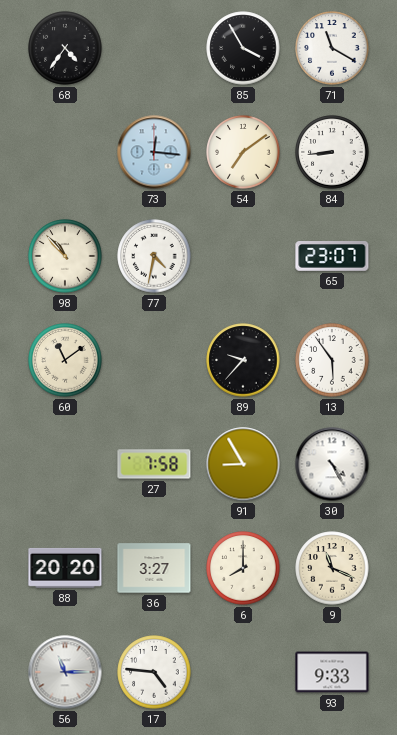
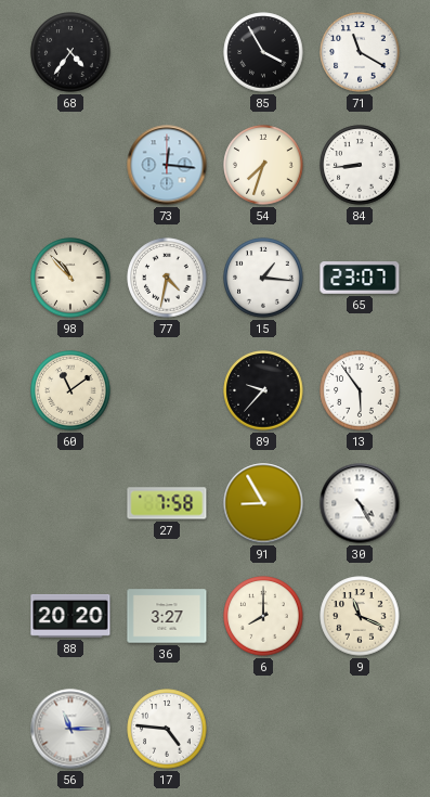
54: 7:09 -> 7:33 (263, 165)
15: none -> 1:16 (263, 278)
93: 9:33 -> none (332, 672)
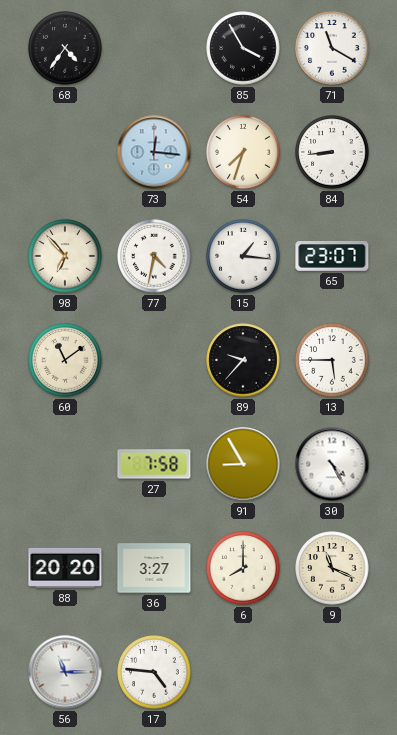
98: 10:53 -> 6:53 (65, 256)
13: 5:54 -> 5:45 (332, 360)
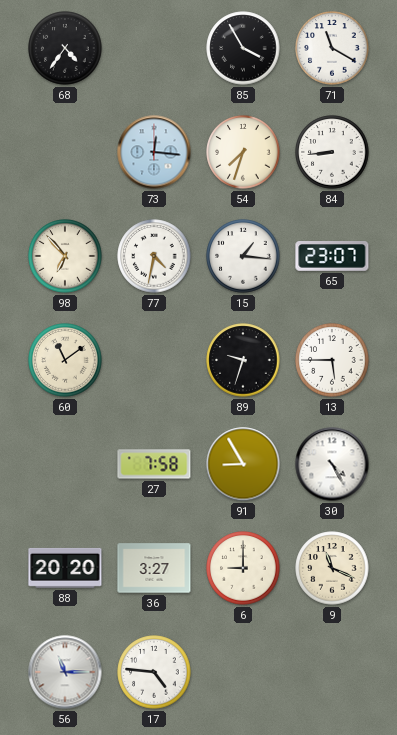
89: 9:37 -> 9:33 (243, 360)
6: 8:00 -> 9:00 (243, 568)
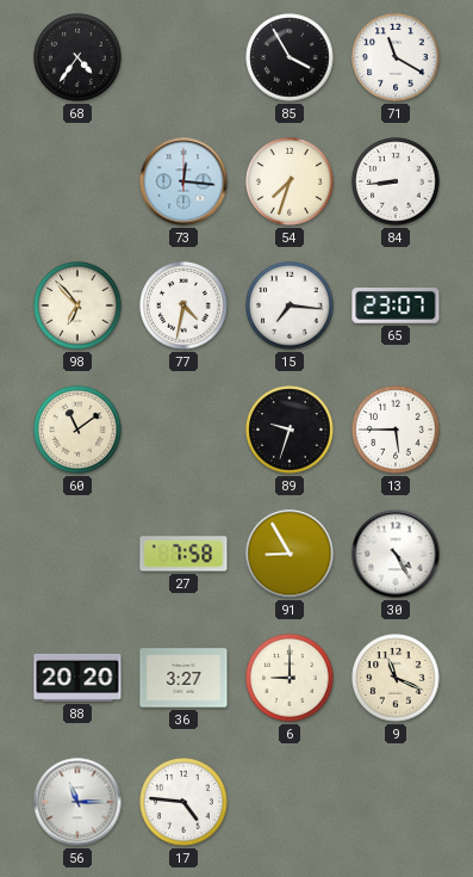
15: 1:16 -> 7:16 (290, 305)
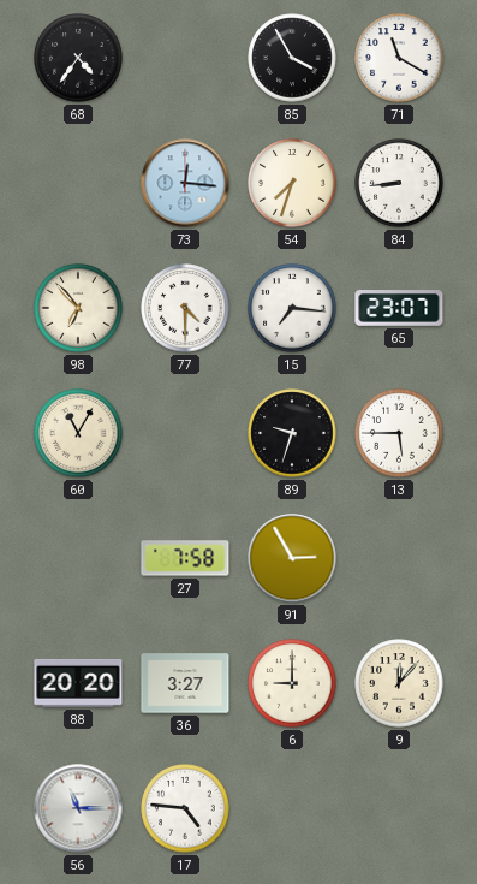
77: 4:32 -> 4:30 (185, 308)
60: 11:09 -> 11:05 (78, 433)
91: 8:55 -> 2:55 (292, 558)
30: 4:25 -> none (396, 554)
9: 11:19 -> 12:07 (399, 683)
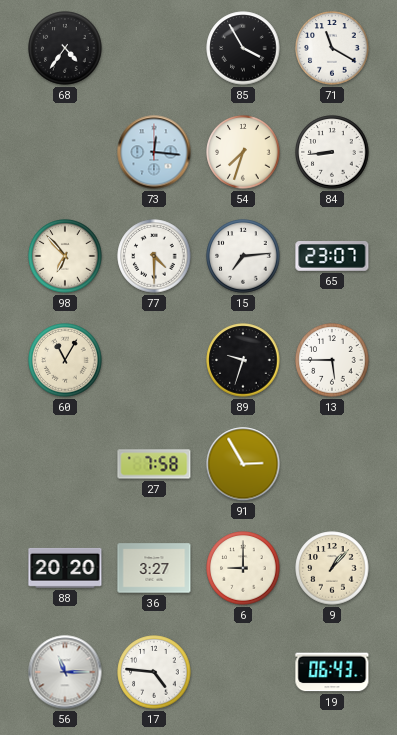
15: 7:16 -> 7:14 (243, 256)
9: 12:07 -> 1:07 (332, 568)
19: none -> 06:43 (332, 672)
